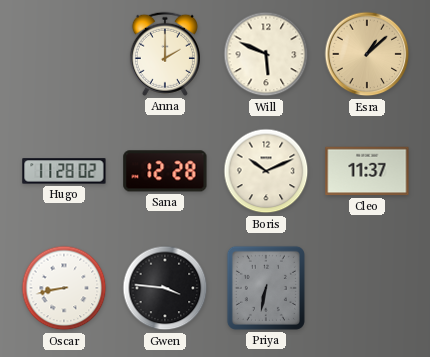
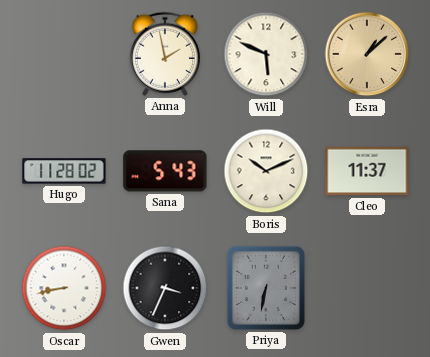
Anna: 2:00 -> 1:58 (165, 54)
Sana: 12:28 -> 5:43 (165, 171)
Gwen: 3:46 -> 3:34 (165, 288)
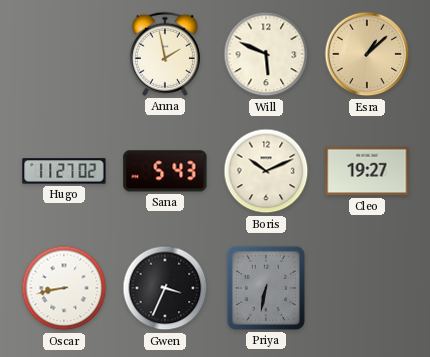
Hugo: 11:28 -> 11:27 (64, 171)
Cleo: 11:37 -> 19:27 (367, 171)
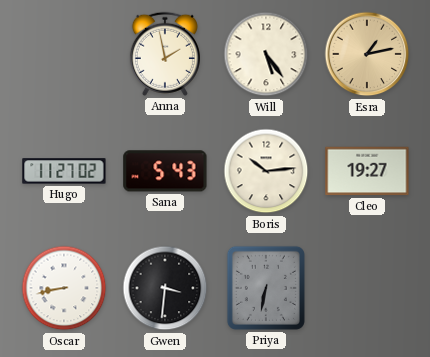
Will: 5:49 -> 5:24 (266, 54)
Esra: 1:08 -> 1:13 (367, 54)
Boris: 10:11 -> 10:14 (266, 171)
Gwen: 3:34 -> 3:31 (165, 288)
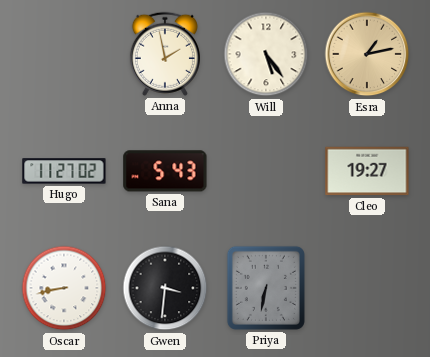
Boris: 10:14 -> none (266, 171)
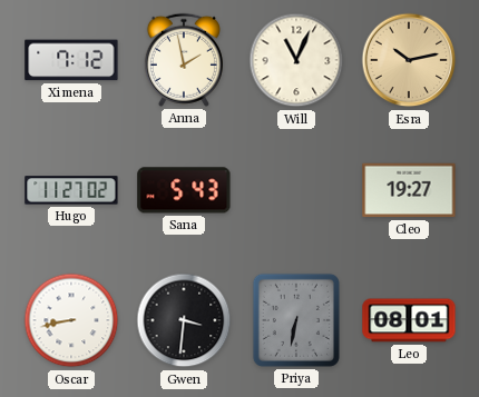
Ximena: none -> 7:12 (71, 60)
Will: 5:24 -> 11:04 (296, 60)
Esra: 1:13 -> 10:13 (409, 60)
Leo: none -> 08:01 (409, 320)
